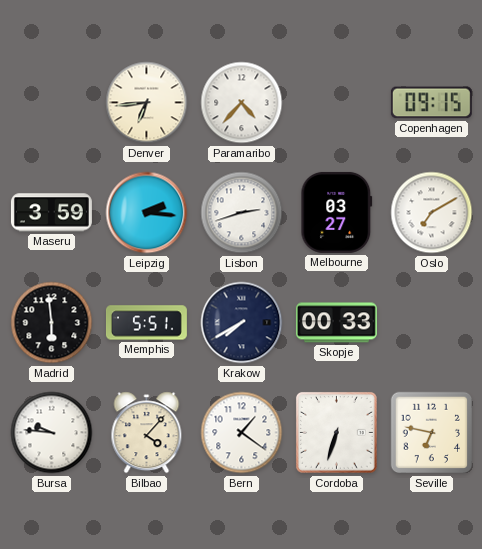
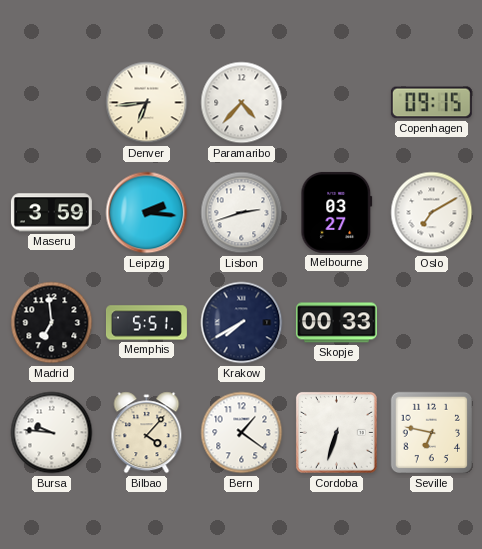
Madrid: 5:59 -> 6:59 (52, 323)
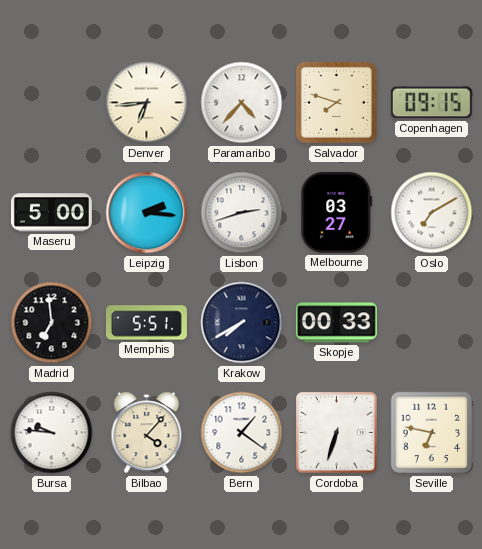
Salvador: none -> 7:48 (337, 103)
Maseru: 3:59 -> 5:00 (51, 213)
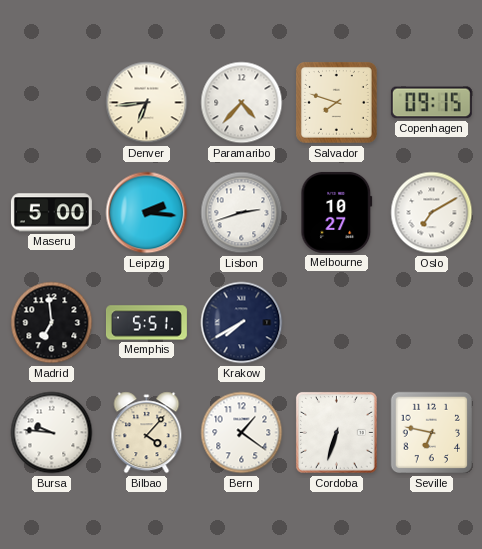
Melbourne: 03:27 -> 10:27 (337, 212)
Skopje: 00:33 -> none (336, 323)
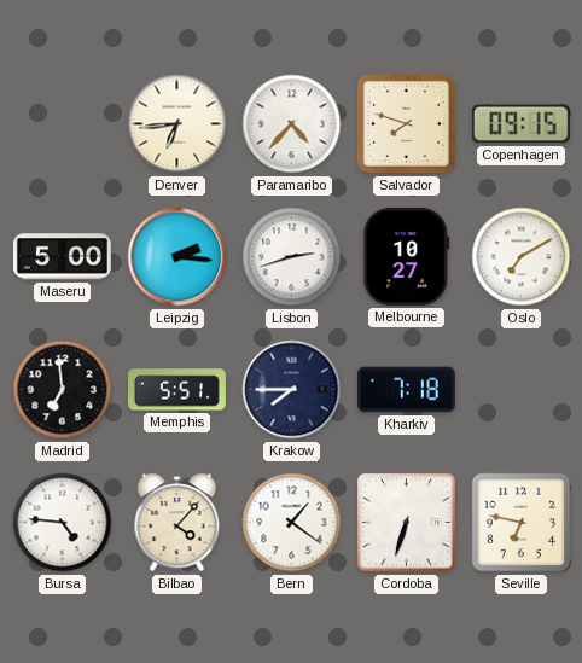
Krakow: 7:40 -> 7:45 (292, 390)
Kharkiv: none -> 7:18 (406, 390)
Bursa: 9:46 -> 4:46 (63, 523)
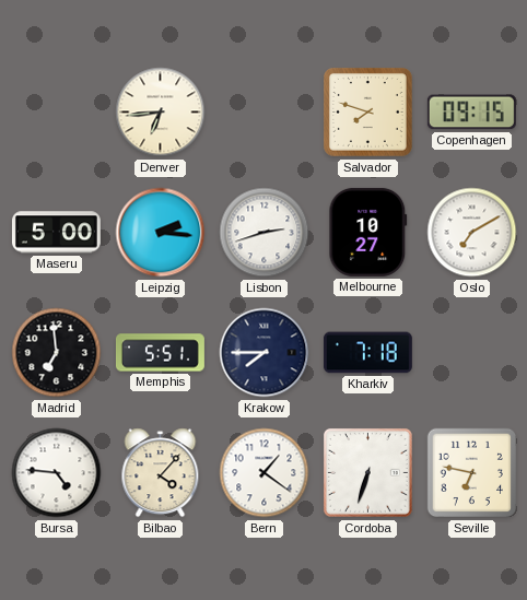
Paramaribo: 4:37 -> none (292, 124)
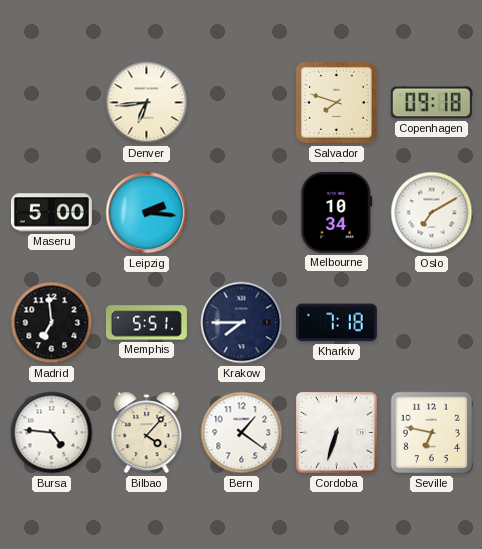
Copenhagen: 09:15 -> 09:18 (431, 103)
Lisbon: 2:42 -> none (265, 233)
Melbourne: 10:27 -> 10:34 (337, 212)
